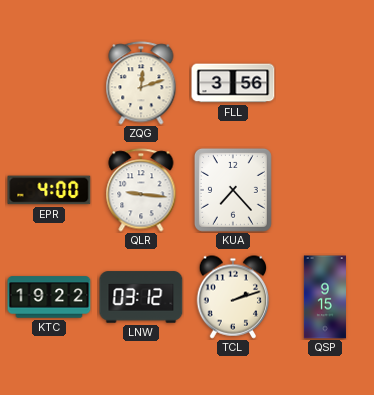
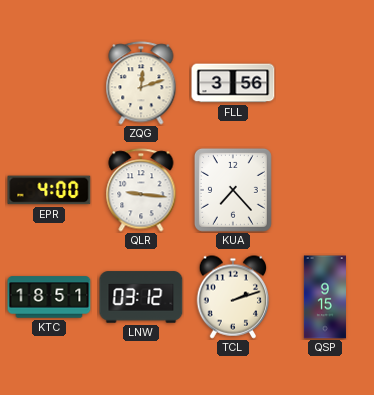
KTC: 19:22 -> 18:51 (49, 297)
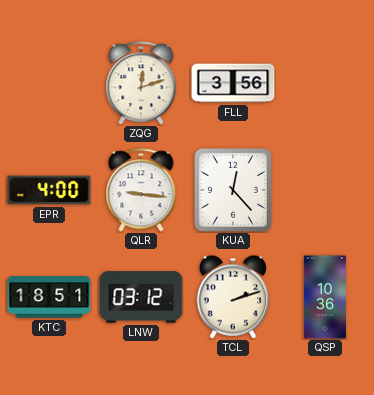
KUA: 7:23 -> 12:23 (233, 190)
QSP: 9:15 -> 10:36 (325, 297)
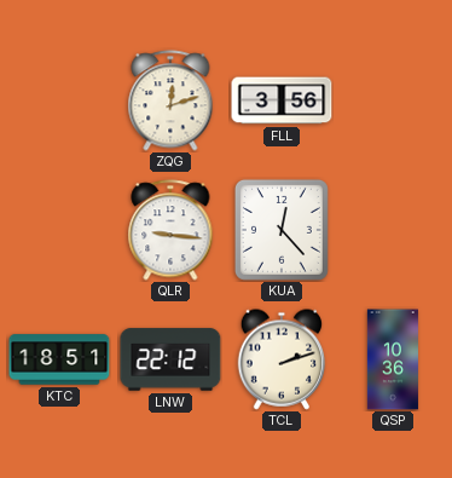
EPR: 4:00 -> none (49, 190)
LNW: 03:12 -> 22:12 (170, 359)
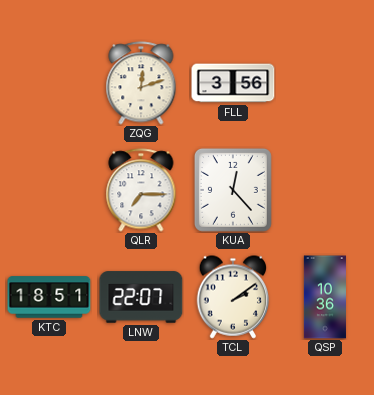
QLR: 9:16 -> 7:15 (141, 190)
LNW: 22:12 -> 22:07 (141, 297)
TCL: 2:12 -> 2:09 (233, 297)
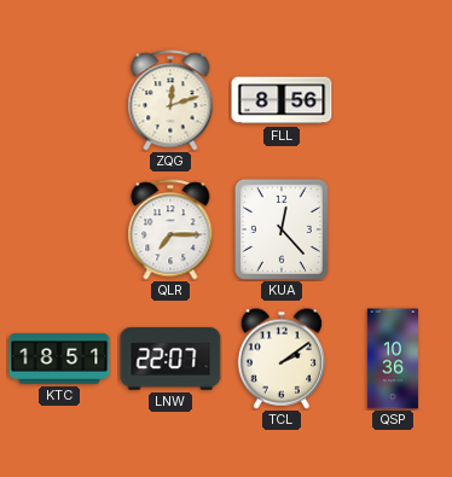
FLL: 3:56 -> 8:56 (282, 100)
